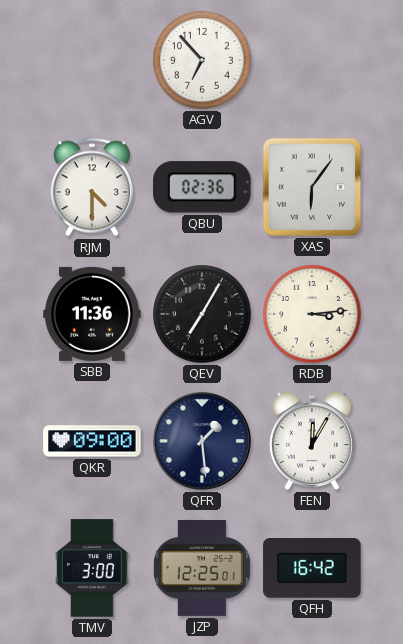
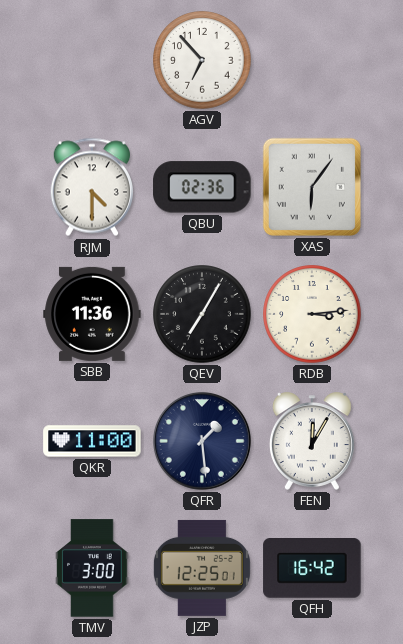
QKR: 09:00 -> 11:00 (92, 441)
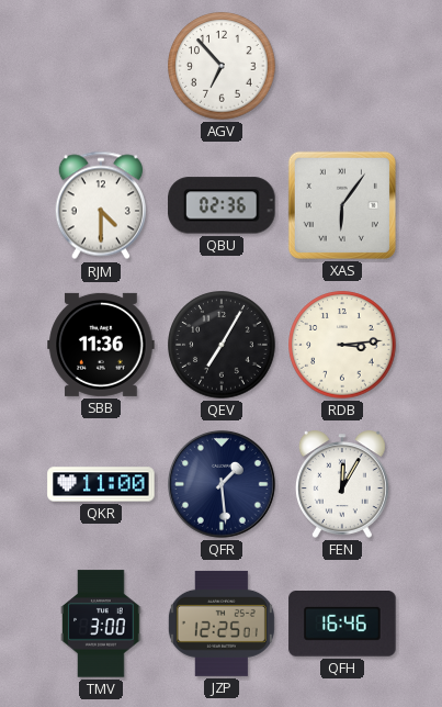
QFH: 16:42 -> 16:46 (342, 625)
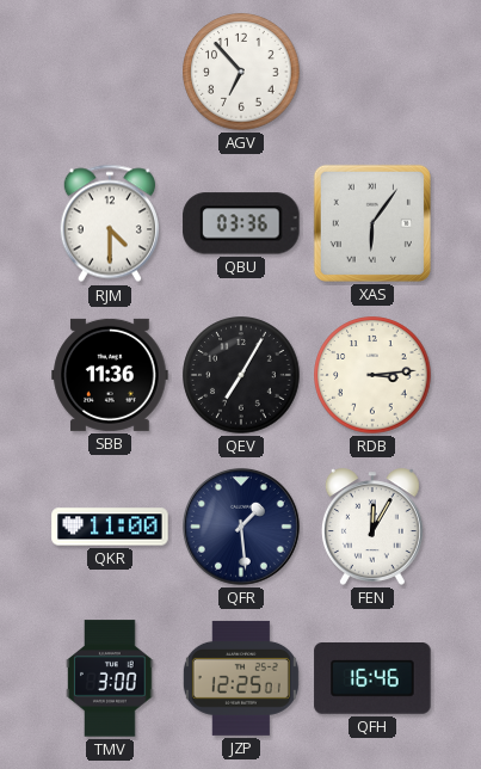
QBU: 02:36 -> 03:36 (241, 223)
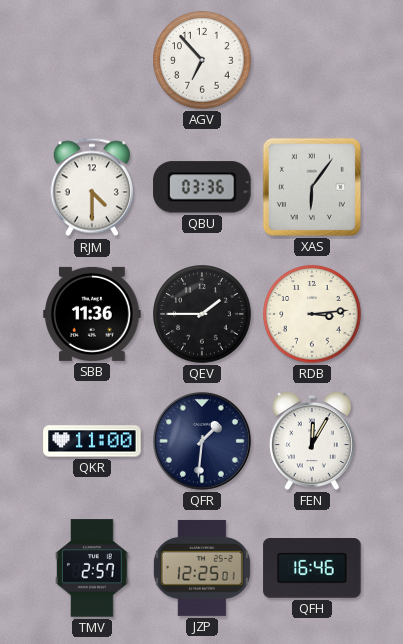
QEV: 7:05 -> 1:45 (202, 314)
QFR: 1:29 -> 1:31 (202, 441)
TMV: 3:00 -> 2:57 (92, 568)
